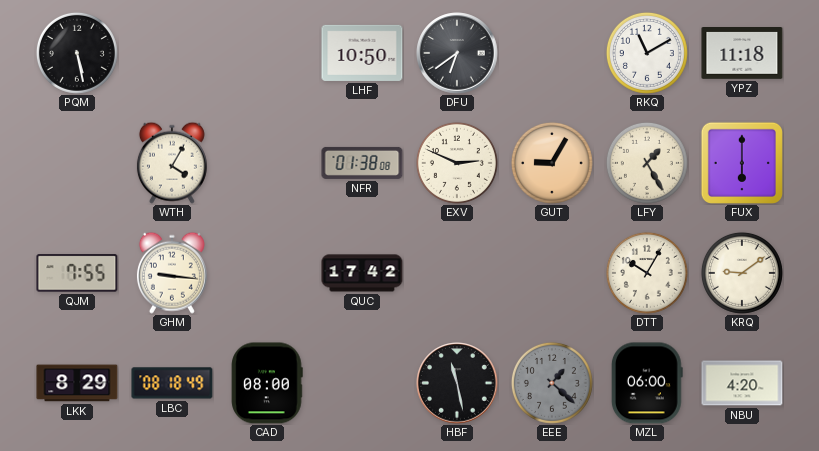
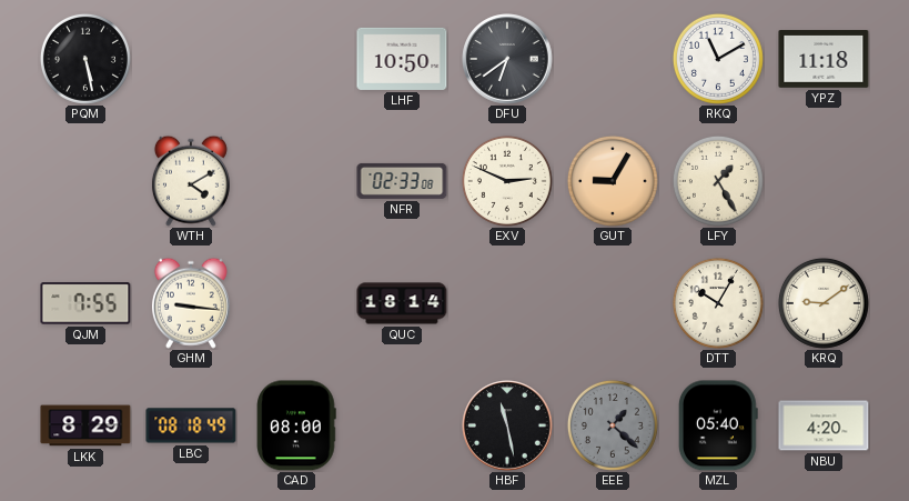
WTH: 4:05 -> 4:10 (191, 181)
NFR: 01:38 -> 02:33 (402, 181)
FUX: 6:00 -> none (742, 163)
QUC: 17:42 -> 18:14 (402, 303)
MZL: 06:00 -> 05:40 (719, 425)
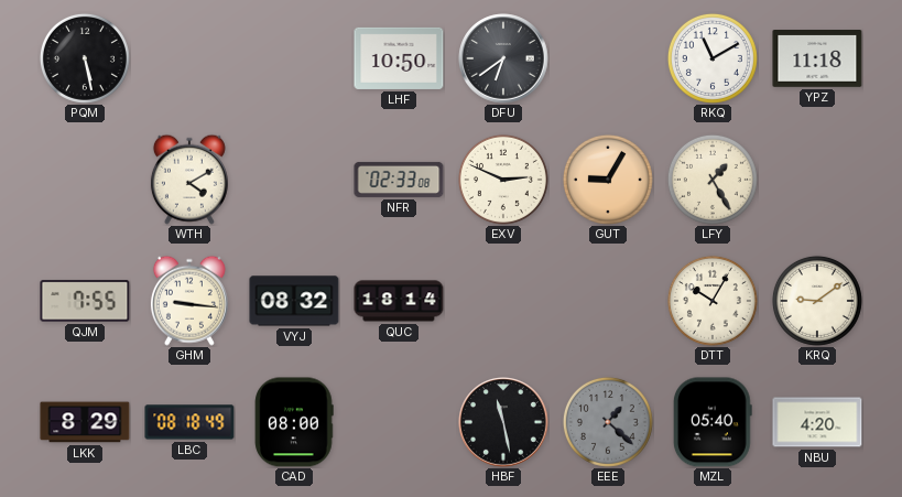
VYJ: none -> 08:32 (294, 301)
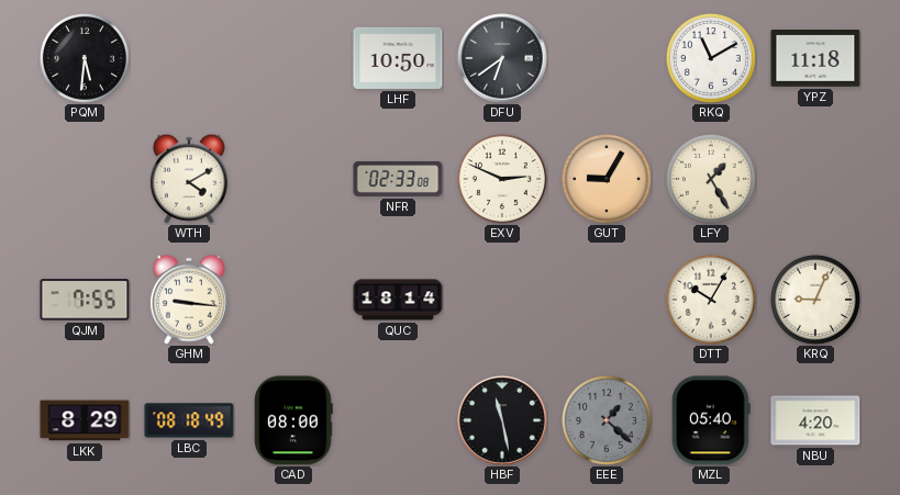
PQM: 5:28 -> 5:31 (85, 58)
VYJ: 08:32 -> none (294, 301)
KRQ: 9:09 -> 9:04 (815, 300)
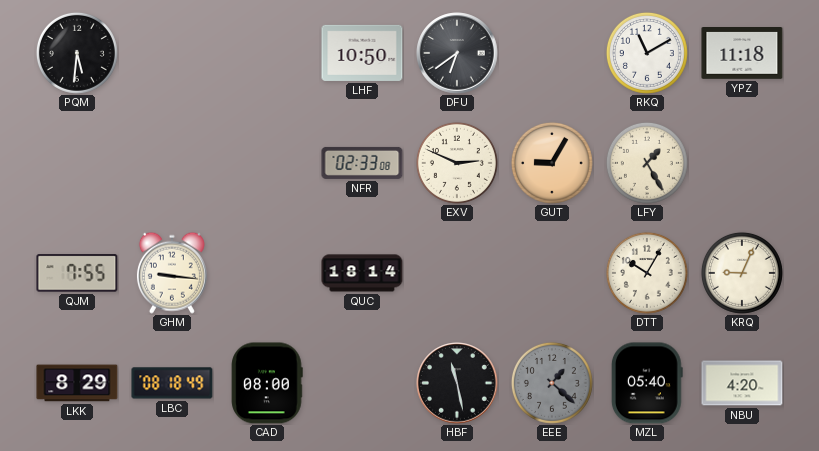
WTH: 4:10 -> none (189, 179)
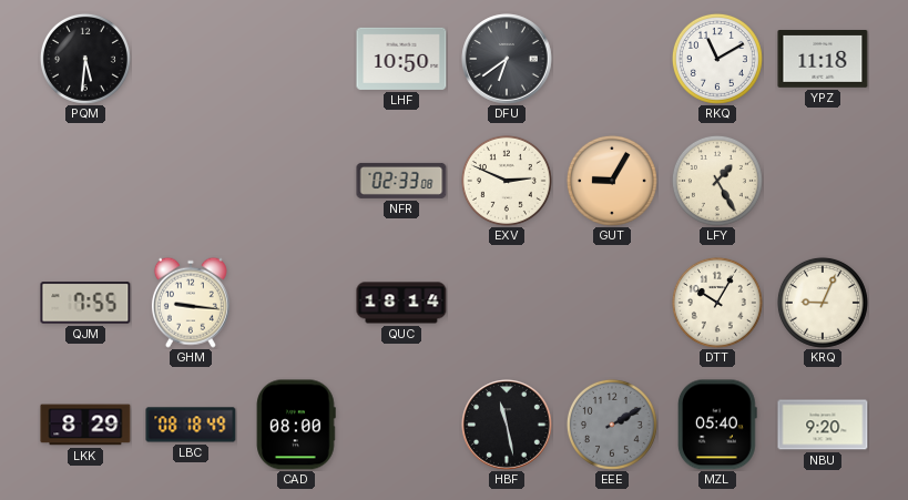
EEE: 1:22 -> 2:10 (612, 425)
NBU: 4:20 -> 9:20 (823, 425)
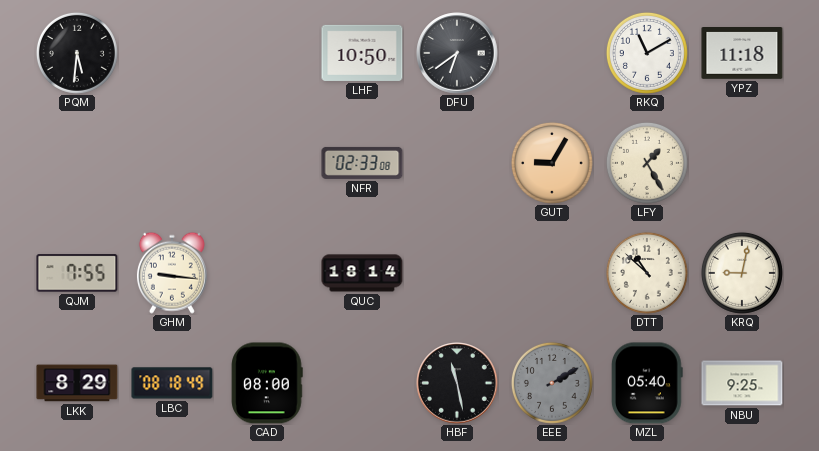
EXV: 2:49 -> none (507, 181)
DTT: 10:05 -> 10:52 (647, 273)
KRQ: 9:04 -> 9:02 (742, 273)
NBU: 9:20 -> 9:25 (742, 383)
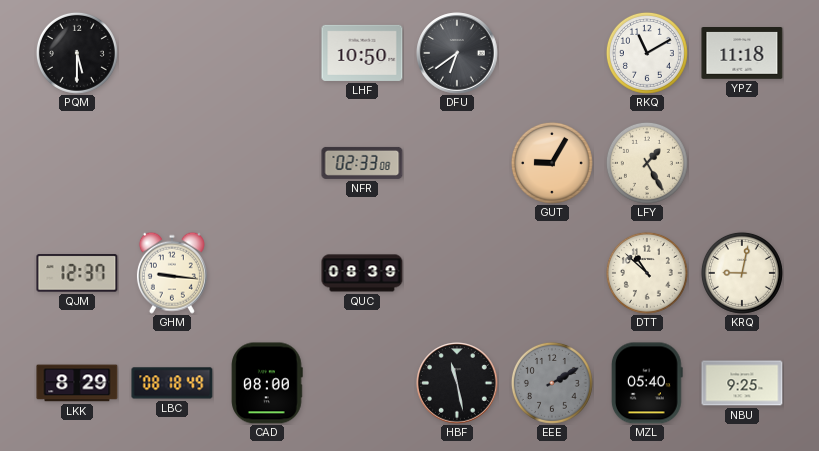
PQM: 5:31 -> 5:30 (77, 53)
QJM: 7:55 -> 12:37 (77, 273)
QUC: 18:14 -> 08:39 (362, 273)
